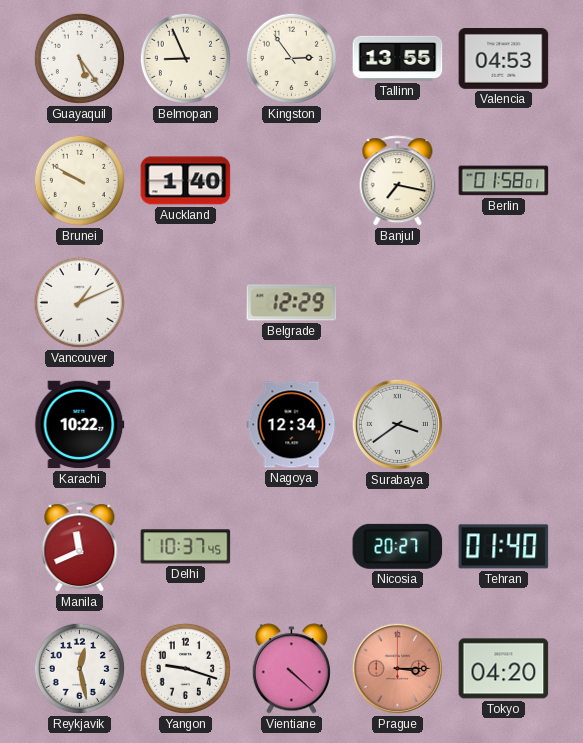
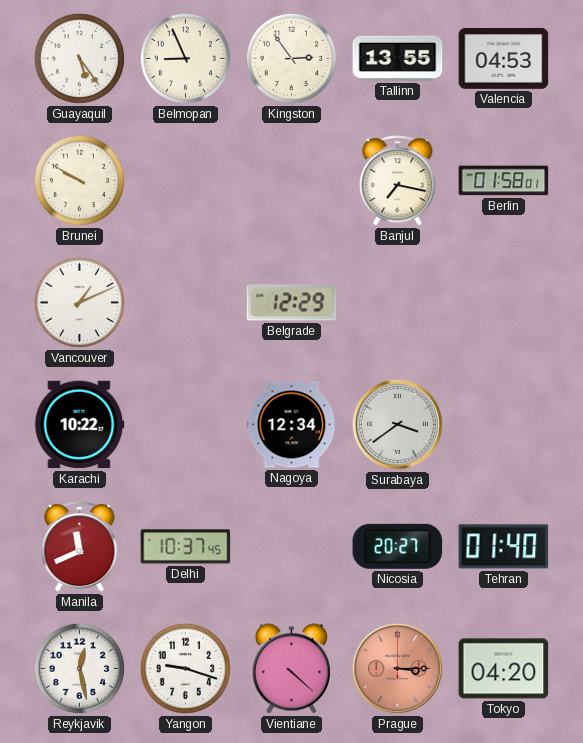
Auckland: 1:40 -> none (186, 181)
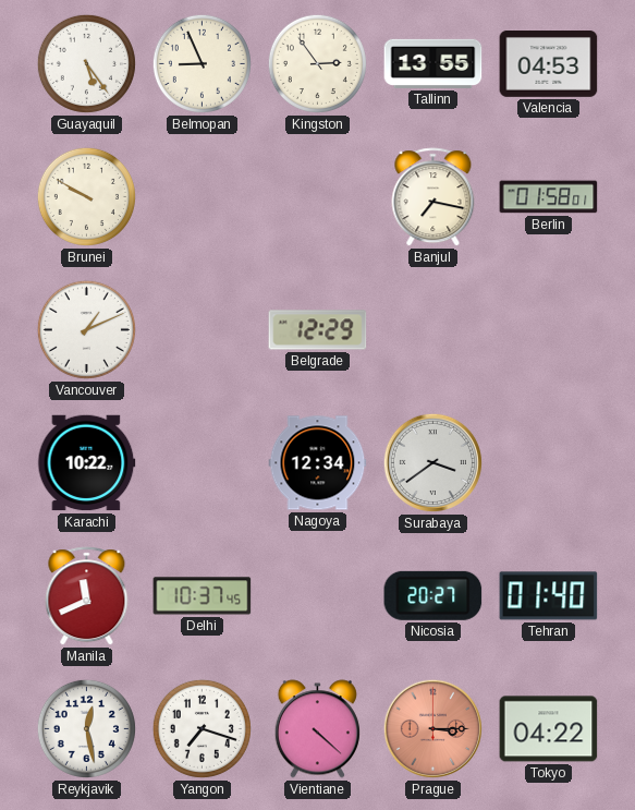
Yangon: 9:18 -> 7:18 (202, 728)
Tokyo: 04:20 -> 04:22 (549, 729)
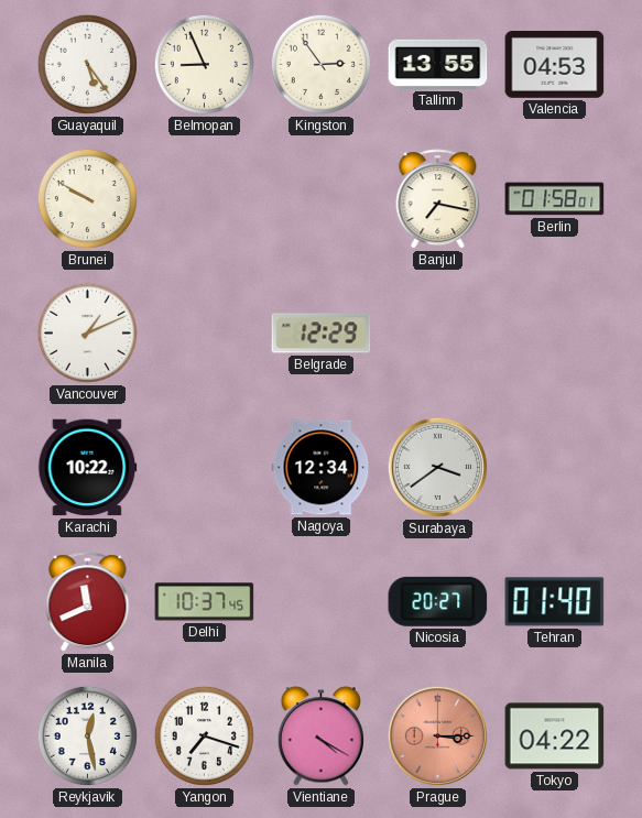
Vientiane: 4:22 -> 4:20 (320, 737)
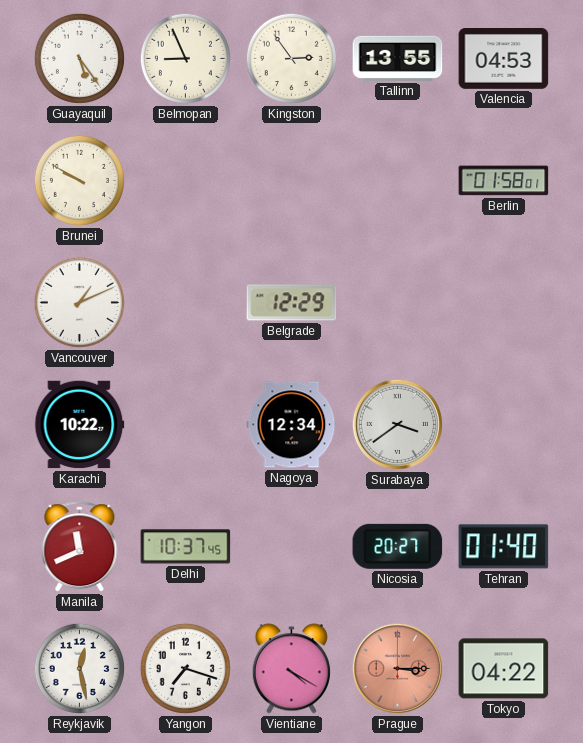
Banjul: 7:17 -> none (438, 199)
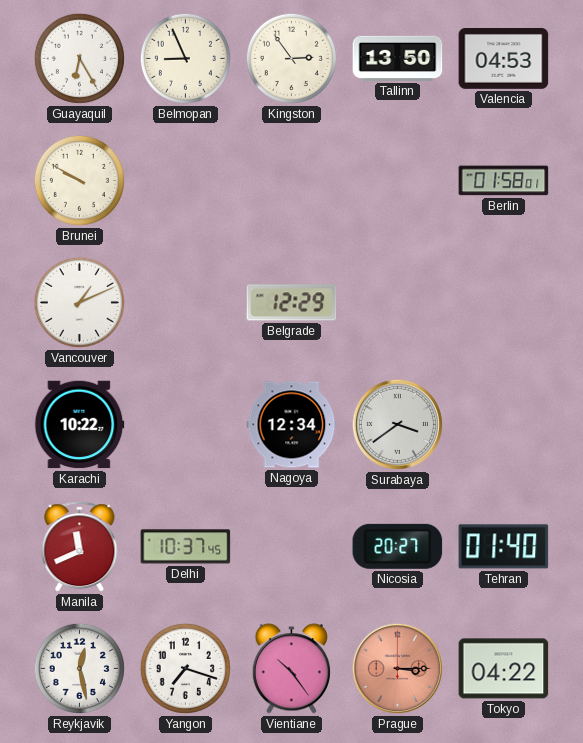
Guayaquil: 5:24 -> 6:25 (79, 58)
Tallinn: 13:55 -> 13:50 (398, 58)
Vientiane: 4:20 -> 10:24 (291, 669)
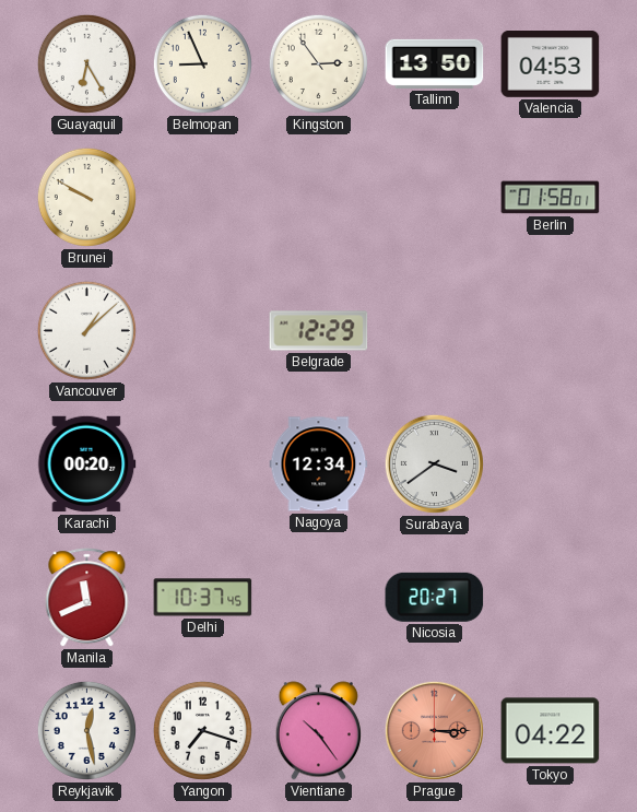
Vancouver: 1:11 -> 1:08 (86, 330)
Karachi: 10:22 -> 00:20 (87, 464)
Tehran: 01:40 -> none (504, 547)
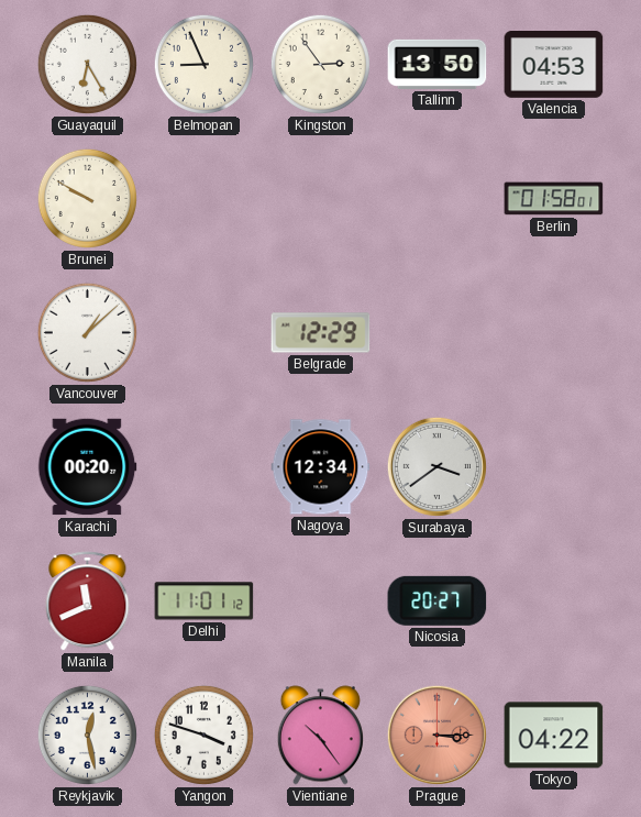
Delhi: 10:37 -> 11:01 (205, 601)
Yangon: 7:18 -> 3:48 (203, 735)
